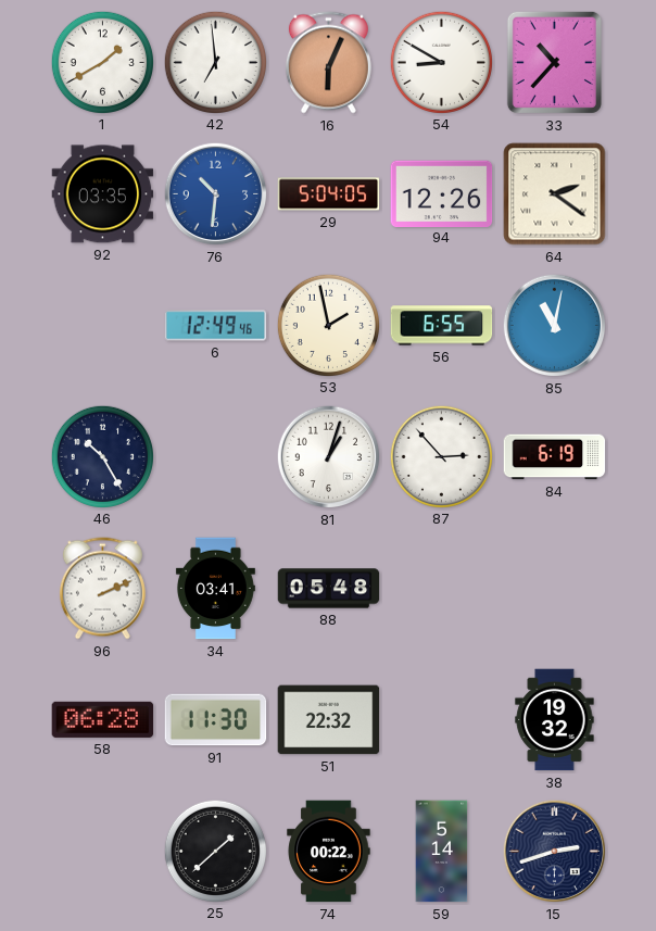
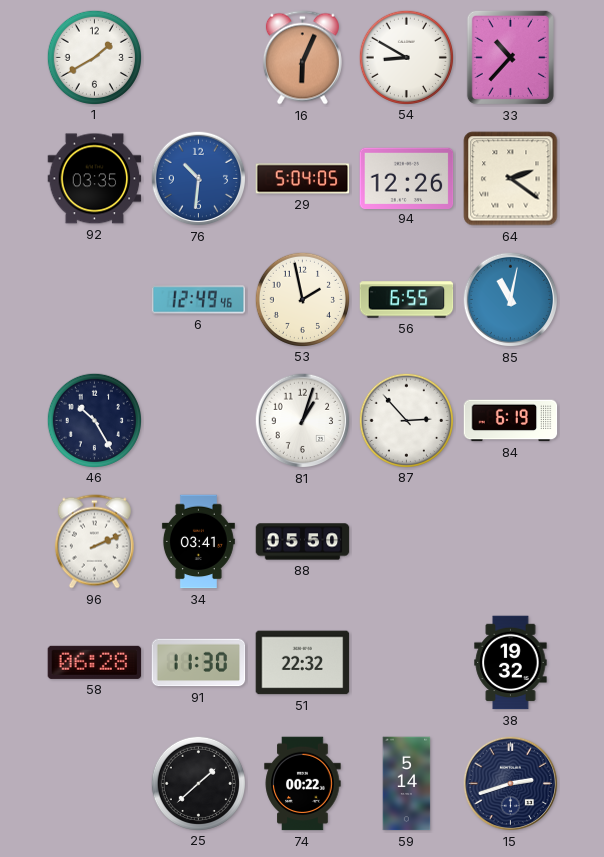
42: 6:59 -> none (215, 62)
88: 05:48 -> 05:50 (303, 542)
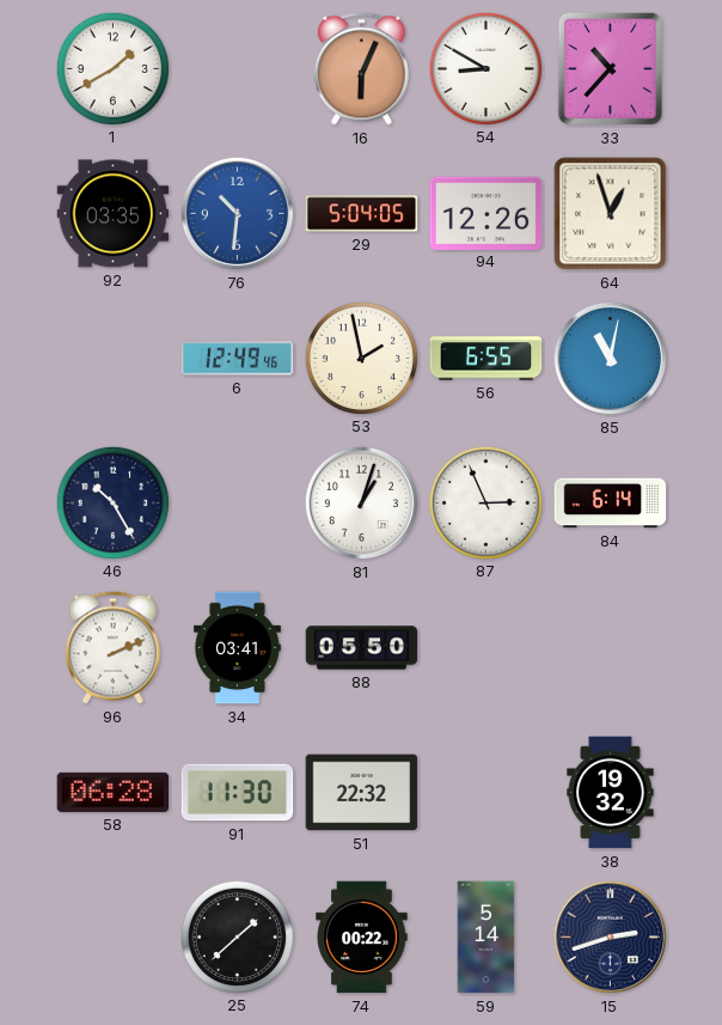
64: 2:21 -> 12:57 (611, 214)
87: 2:53 -> 2:56 (485, 502)
84: 6:19 -> 6:14 (611, 504)
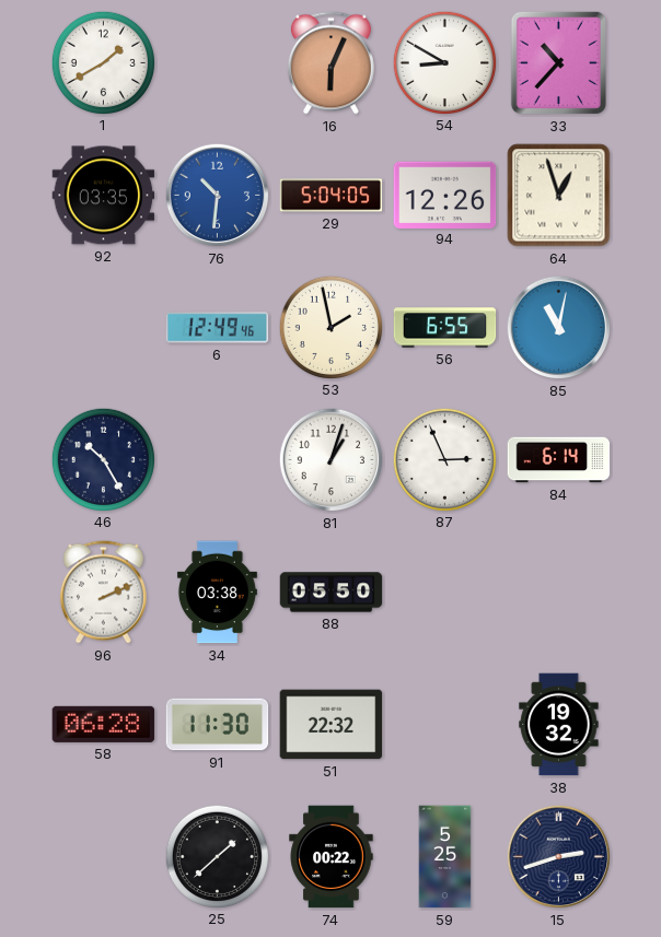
34: 03:41 -> 03:38 (217, 593)
59: 5:14 -> 5:25 (445, 857)
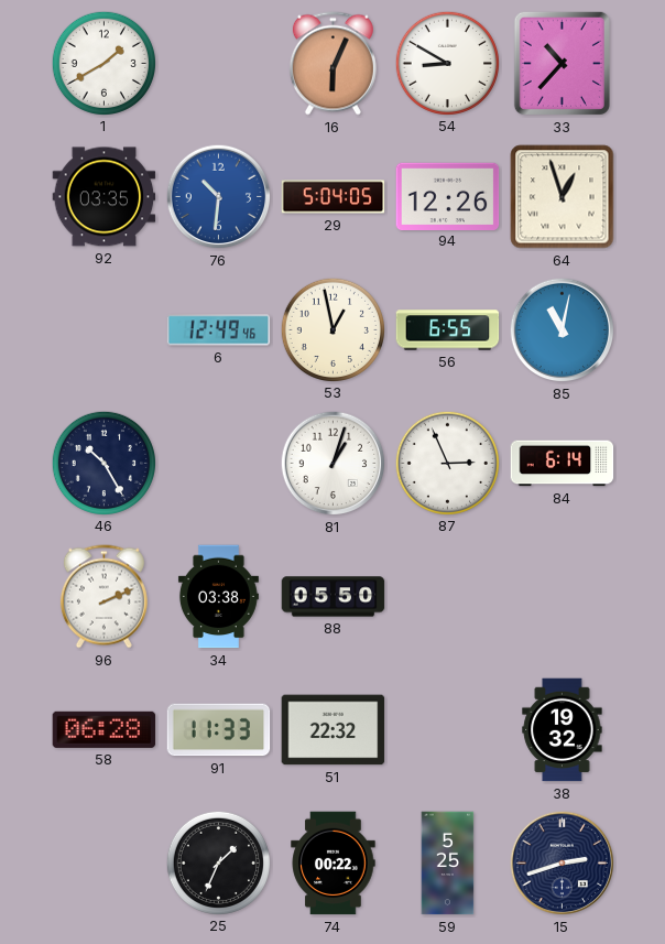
53: 1:58 -> 12:58 (332, 329)
91: 11:30 -> 11:33 (219, 730)
25: 1:38 -> 1:34 (218, 862)
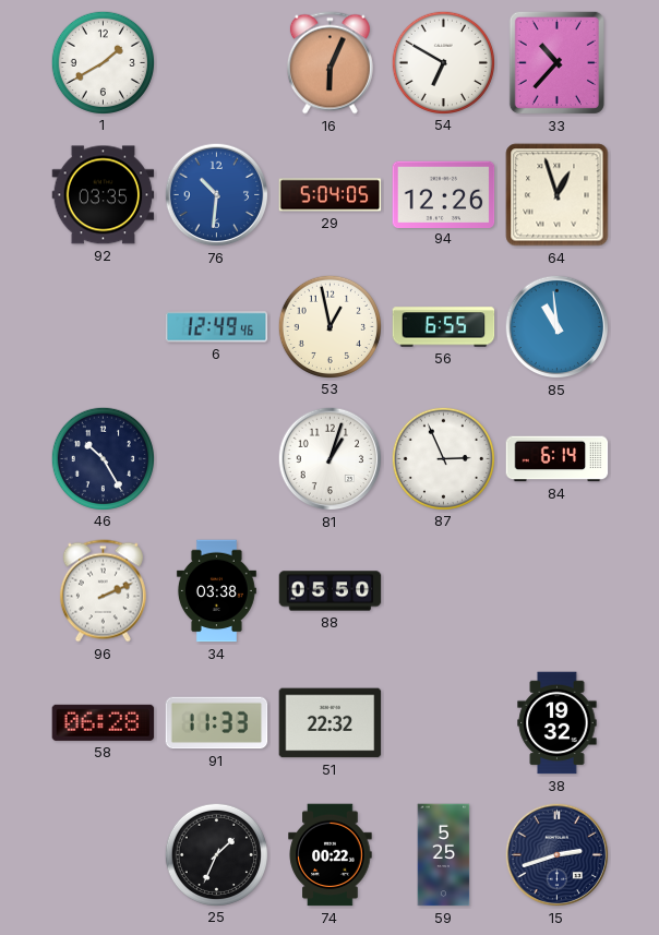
54: 8:50 -> 6:50 (443, 62)
85: 11:02 -> 10:59 (558, 327)
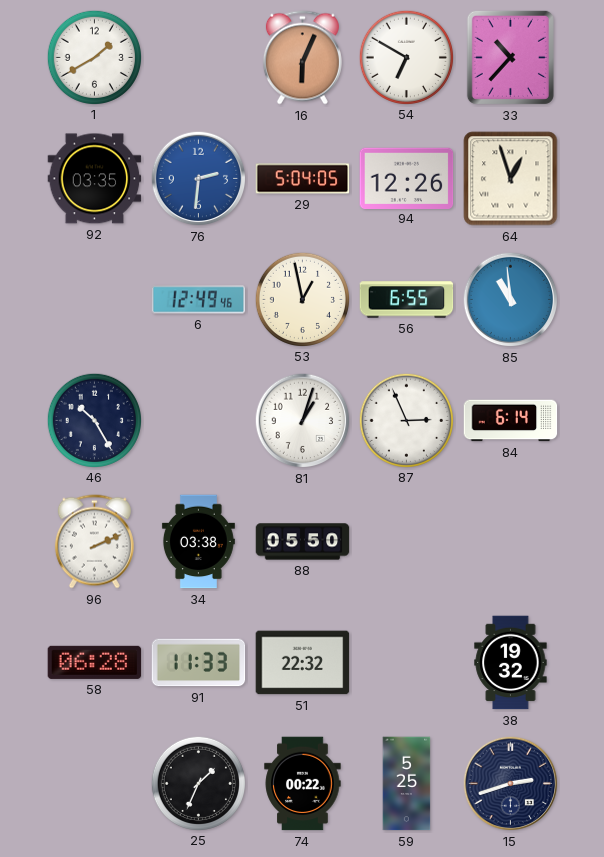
76: 10:31 -> 2:31 (199, 179)
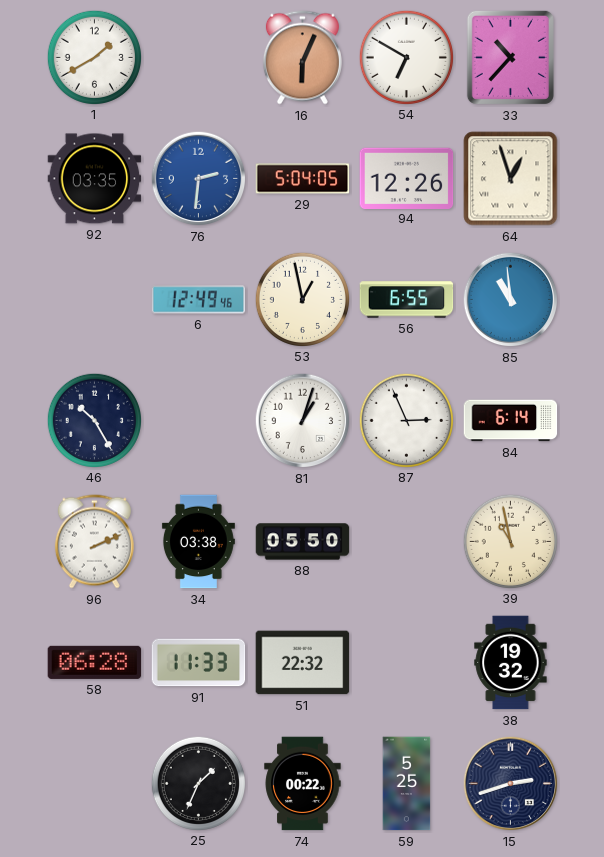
39: none -> 10:58 (510, 541)
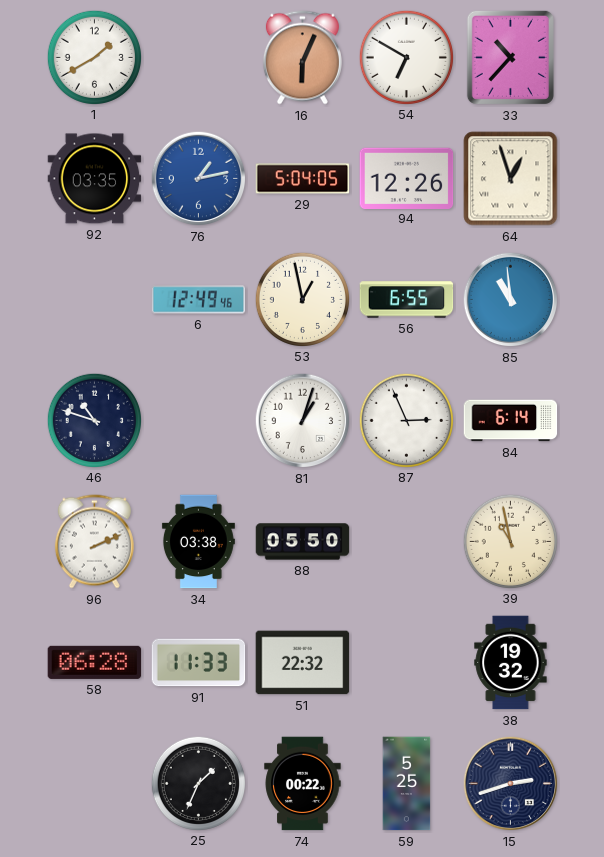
76: 2:31 -> 1:13 (199, 179)
46: 10:25 -> 10:48 (94, 420)
